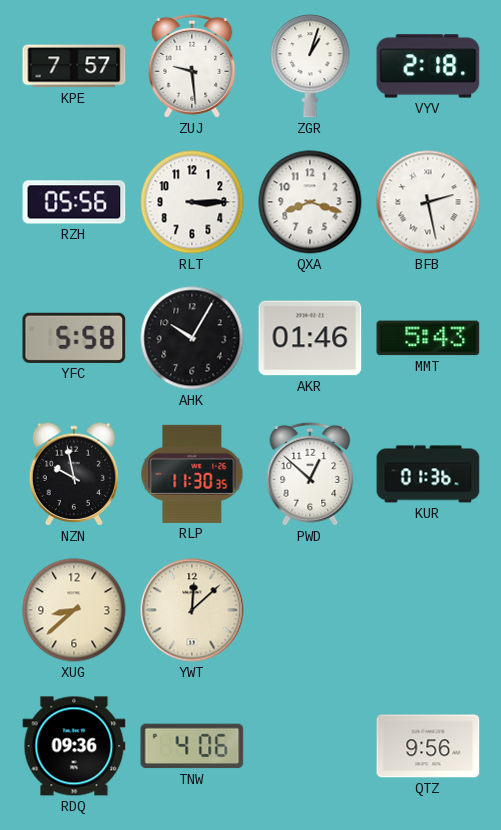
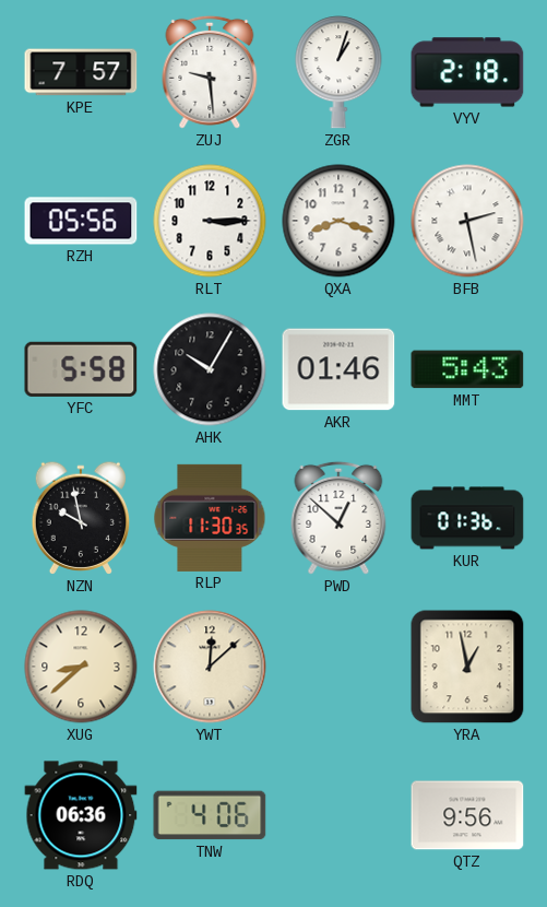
YRA: none -> 12:58 (467, 667)
RDQ: 09:36 -> 06:36 (81, 815)
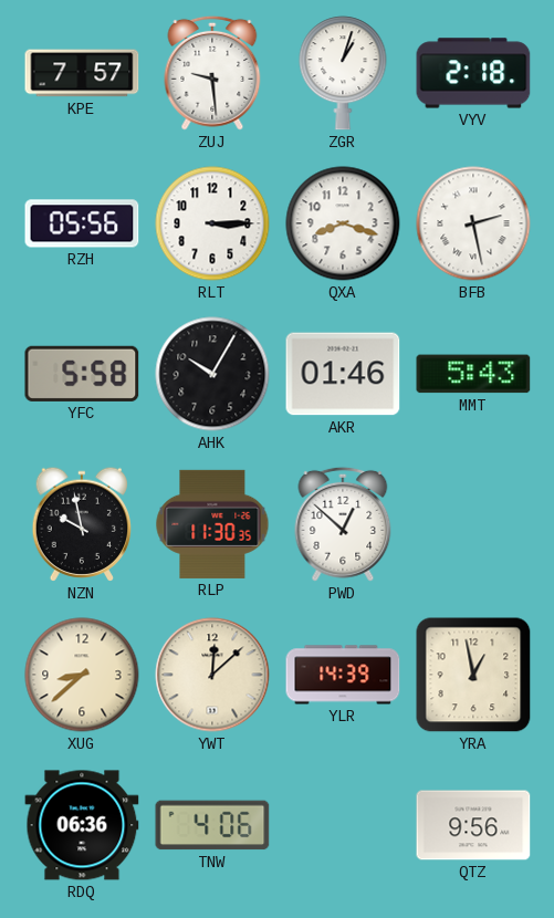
KUR: 01:36 -> none (467, 518)
YLR: none -> 14:39 (343, 675)
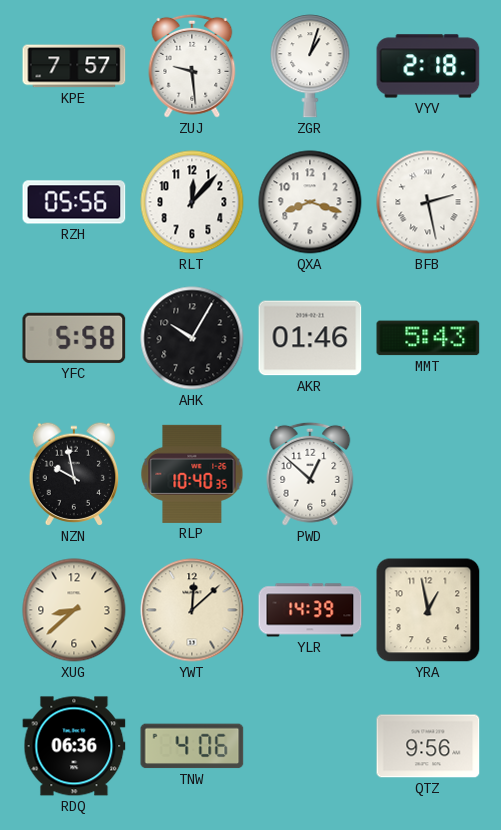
RLT: 3:15 -> 12:07 (192, 202)
RLP: 11:30 -> 10:40 (192, 474)
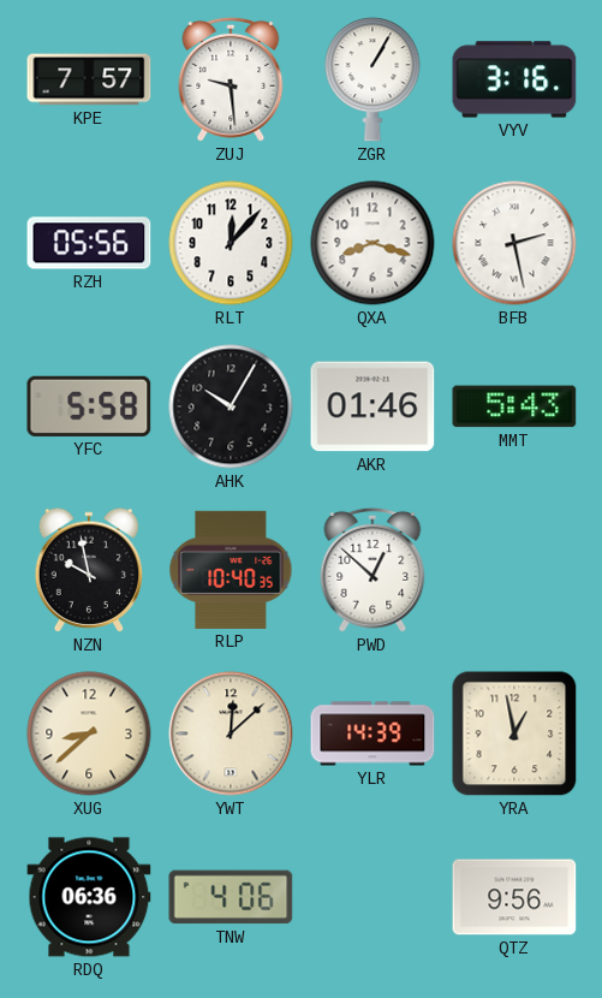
ZGR: 1:03 -> 1:05 (372, 79)
VYV: 2:18 -> 3:16 (514, 79)
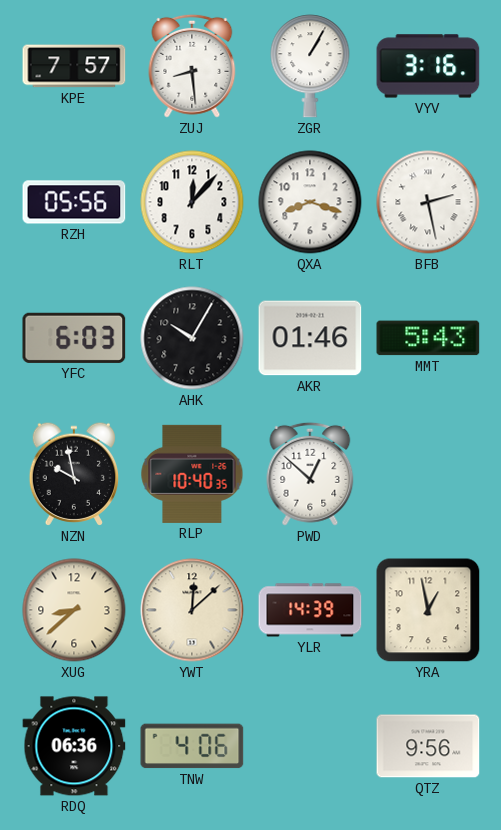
ZUJ: 9:29 -> 8:29 (192, 66)
YFC: 5:58 -> 6:03 (74, 338)
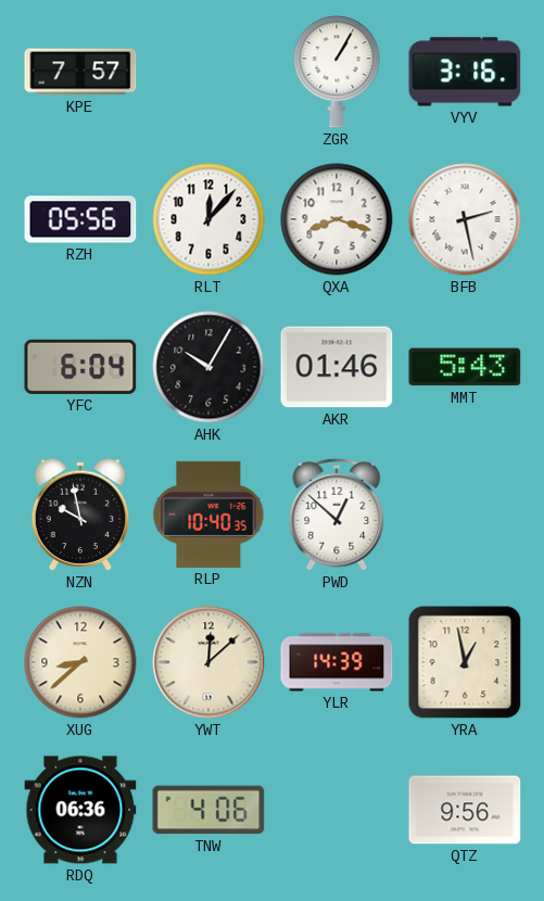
ZUJ: 8:29 -> none (192, 66)
YFC: 6:03 -> 6:04 (80, 367)
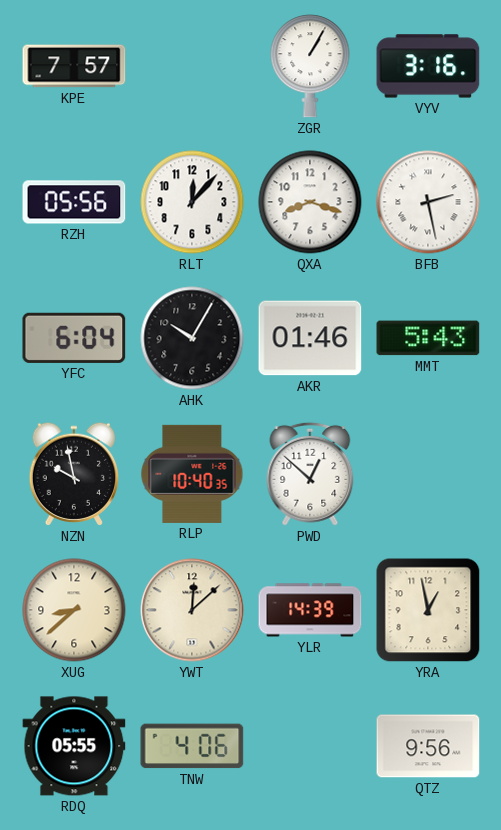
RDQ: 06:36 -> 05:55 (74, 746)
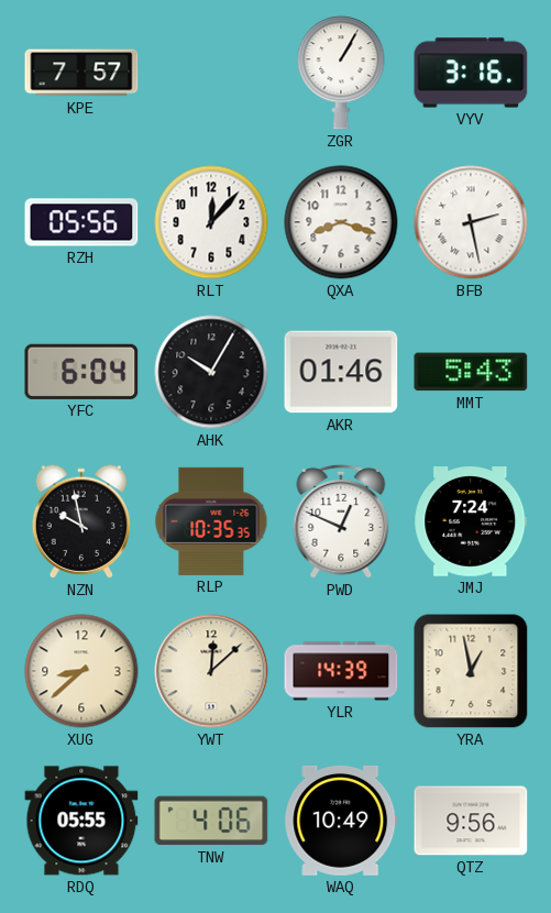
RLP: 10:40 -> 10:35 (211, 521)
PWD: 12:52 -> 12:49 (341, 521)
JMJ: none -> 7:24 (471, 522)
WAQ: none -> 10:49 (341, 821)
